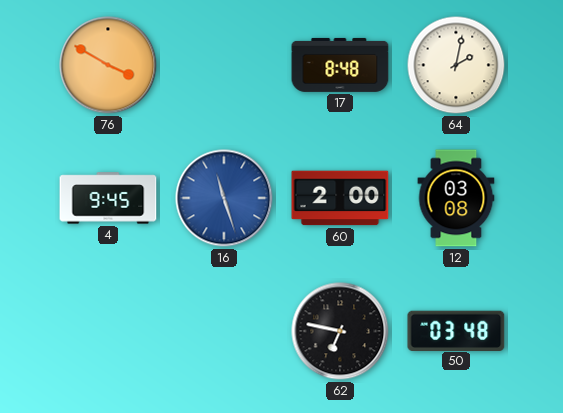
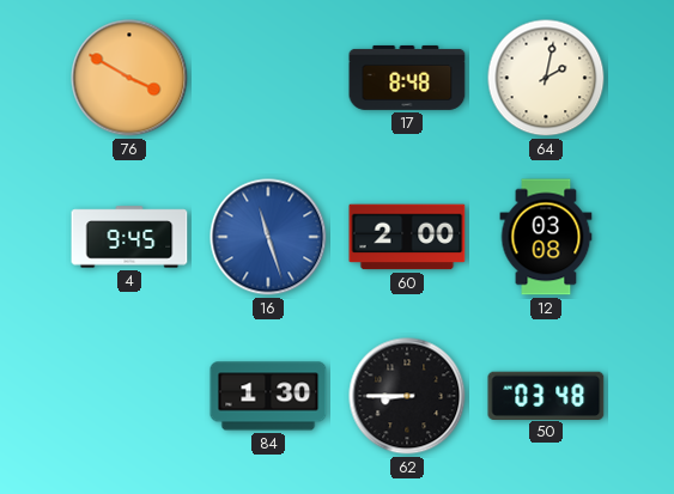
84: none -> 1:30 (268, 396)
62: 6:47 -> 8:45 (407, 396)
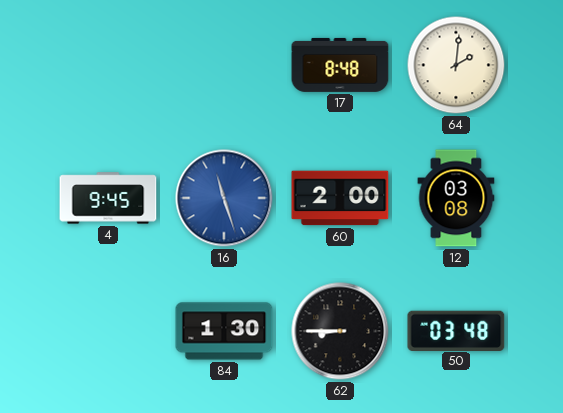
76: 3:50 -> none (129, 78)
64: 2:02 -> 2:01 (456, 65)
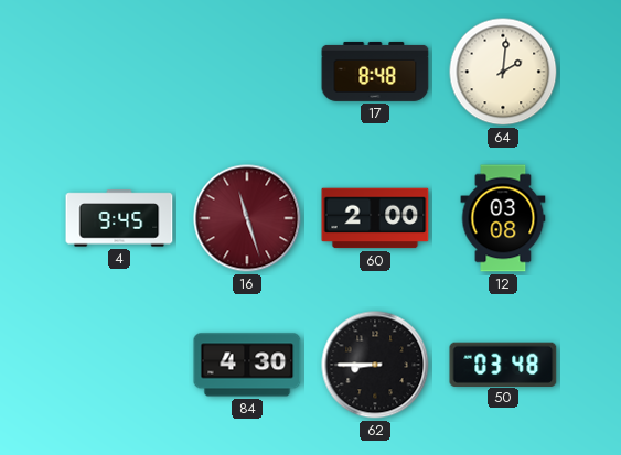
16 dial: blue -> burgundy (247, 218)
84: 1:30 -> 4:30 (247, 365)
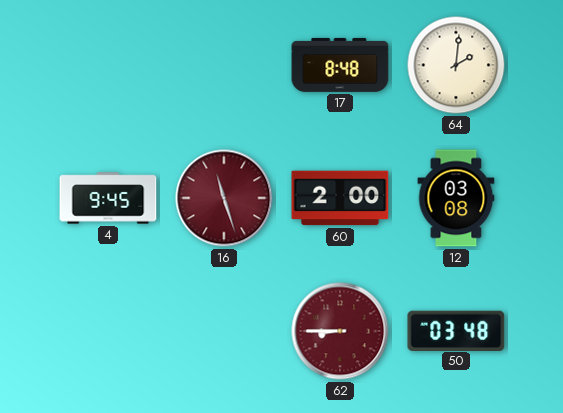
84: 4:30 -> none (247, 365)
62 dial: black -> burgundy (340, 331)
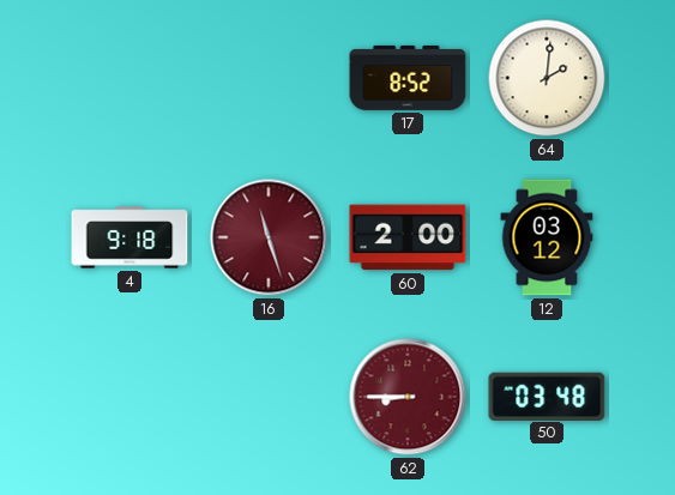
17: 8:48 -> 8:52 (408, 78)
4: 9:45 -> 9:18 (129, 237)
12: 03:08 -> 03:12 (547, 237)
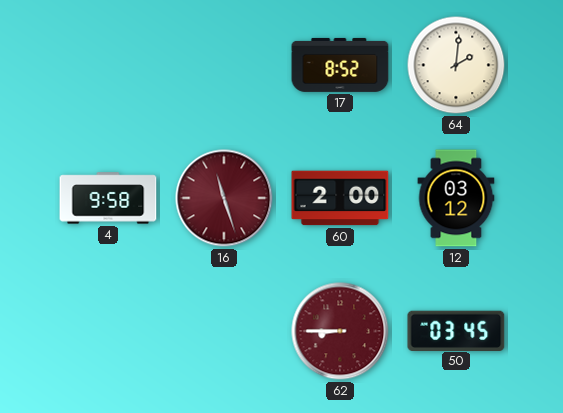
4: 9:18 -> 9:58 (108, 198)
50: 03:48 -> 03:45 (456, 330)
